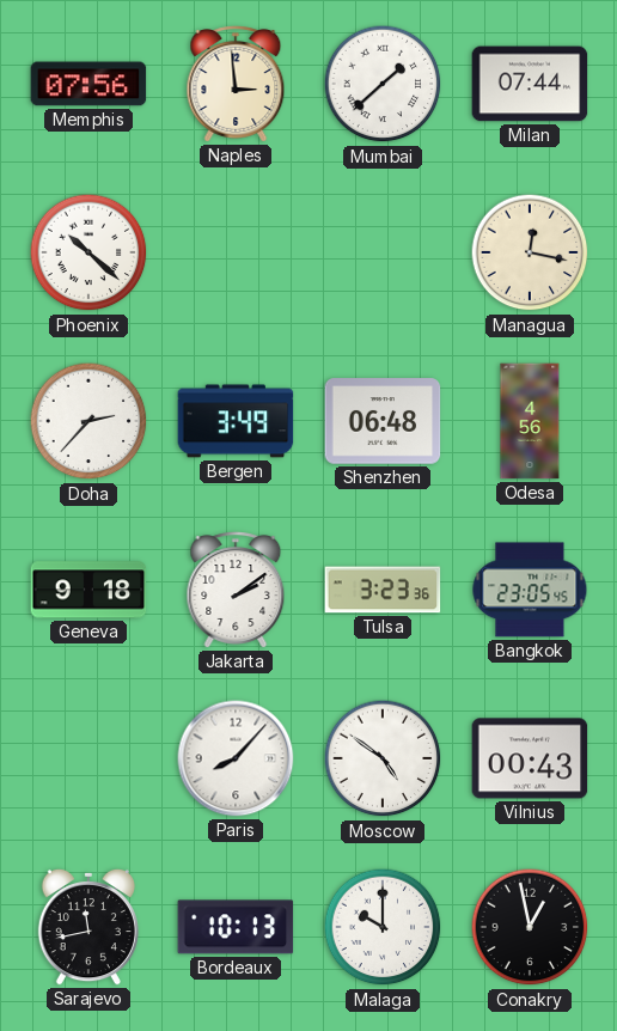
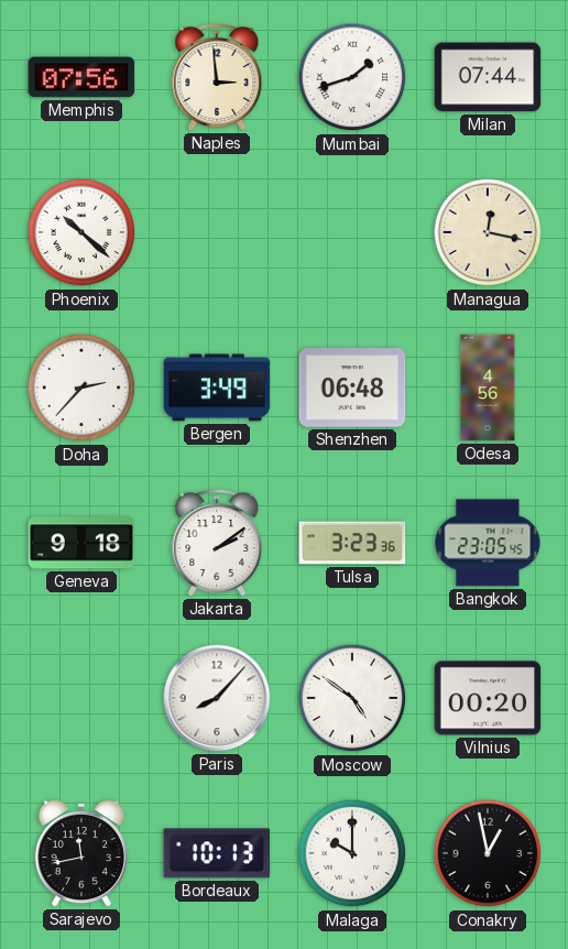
Mumbai: 1:38 -> 1:42 (352, 77)
Vilnius: 00:43 -> 00:20 (488, 698)
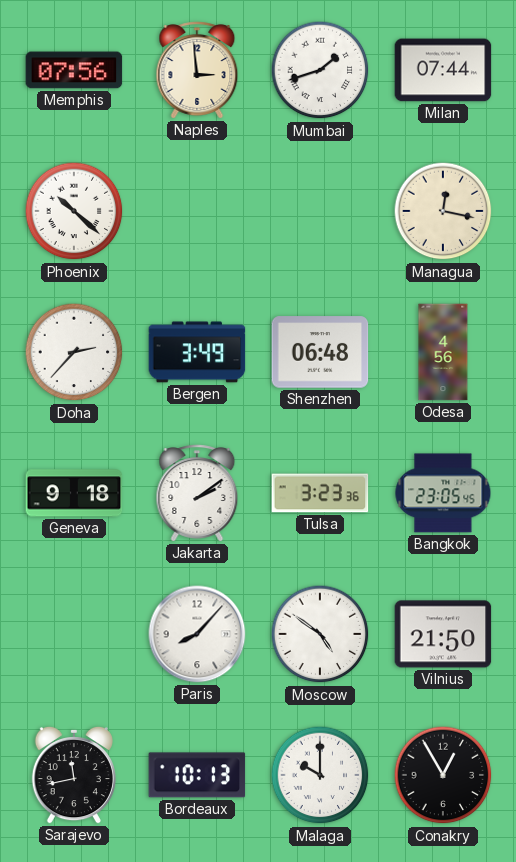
Vilnius: 00:20 -> 21:50 (443, 634)
Conakry: 12:58 -> 12:55 (443, 775)
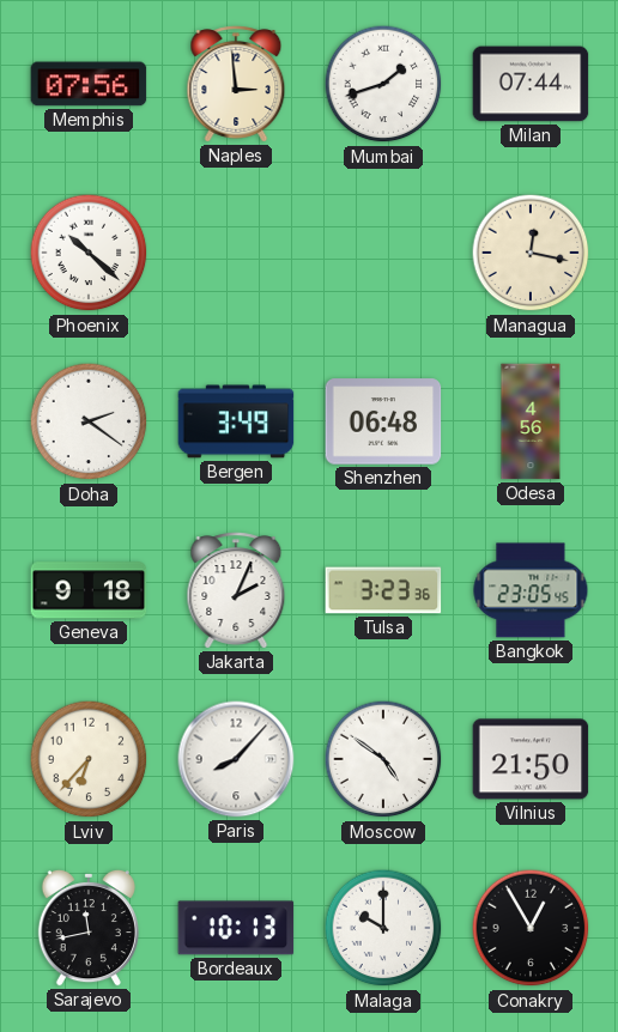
Doha: 2:37 -> 2:21 (89, 421)
Jakarta: 2:09 -> 2:04 (236, 590)
Lviv: none -> 6:37 (89, 759)
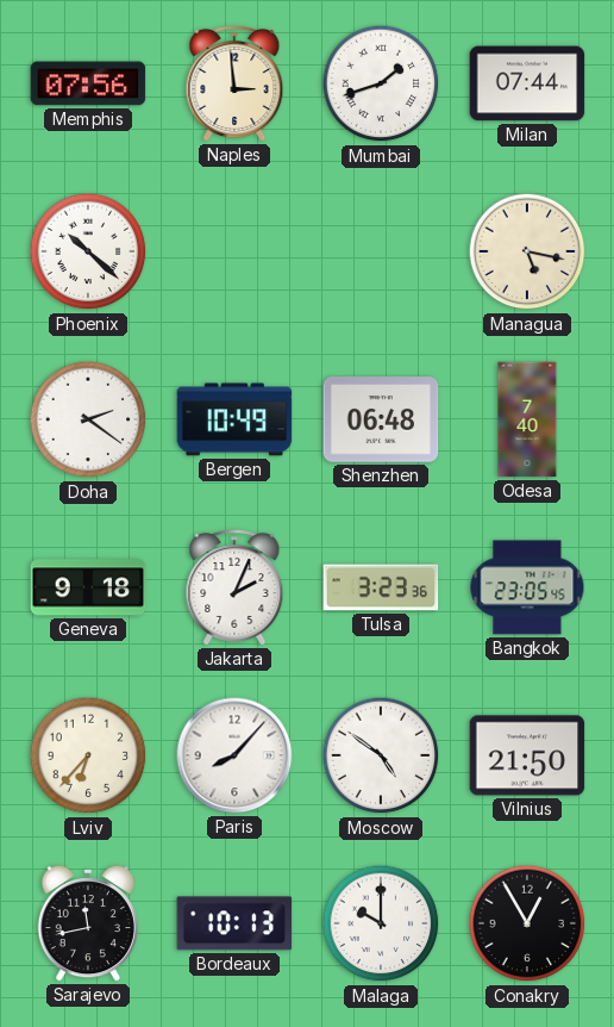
Managua: 12:17 -> 5:17 (527, 251)
Bergen: 3:49 -> 10:49 (234, 419)
Odesa: 4:56 -> 7:40 (527, 419)
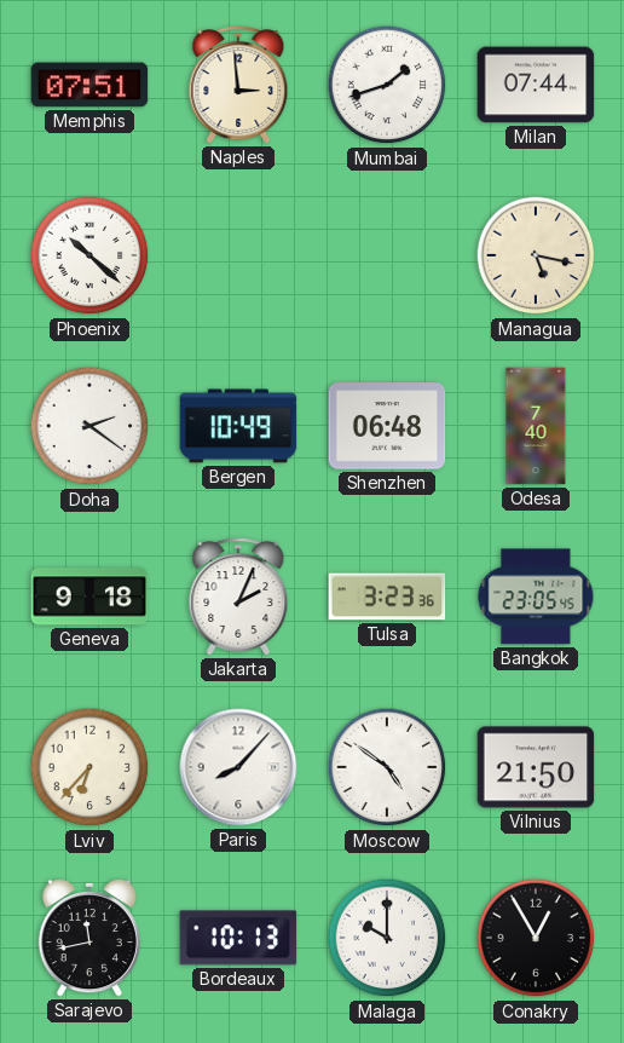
Memphis: 07:56 -> 07:51 (89, 85)
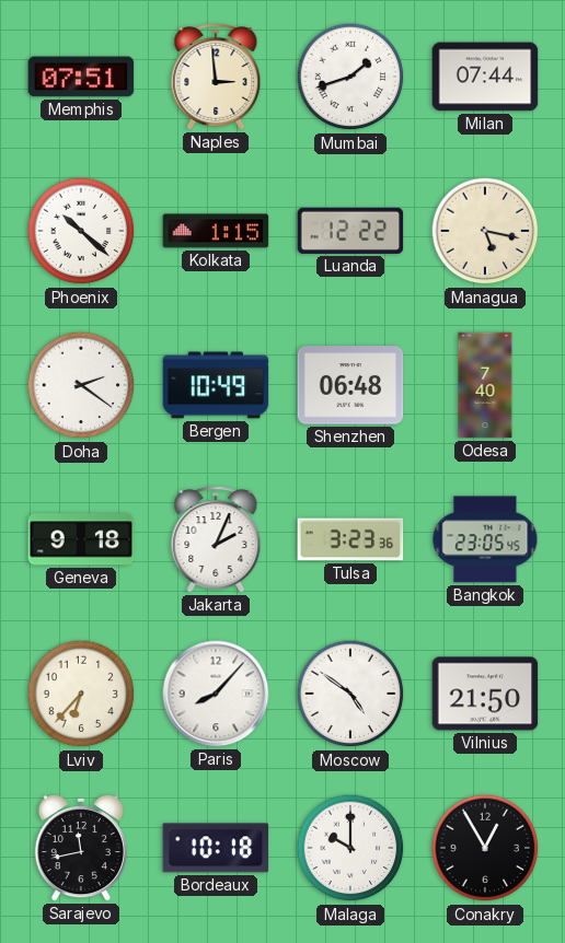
Kolkata: none -> 1:15 (216, 231)
Luanda: none -> 12:22 (350, 231)
Bordeaux: 10:13 -> 10:18 (216, 848)
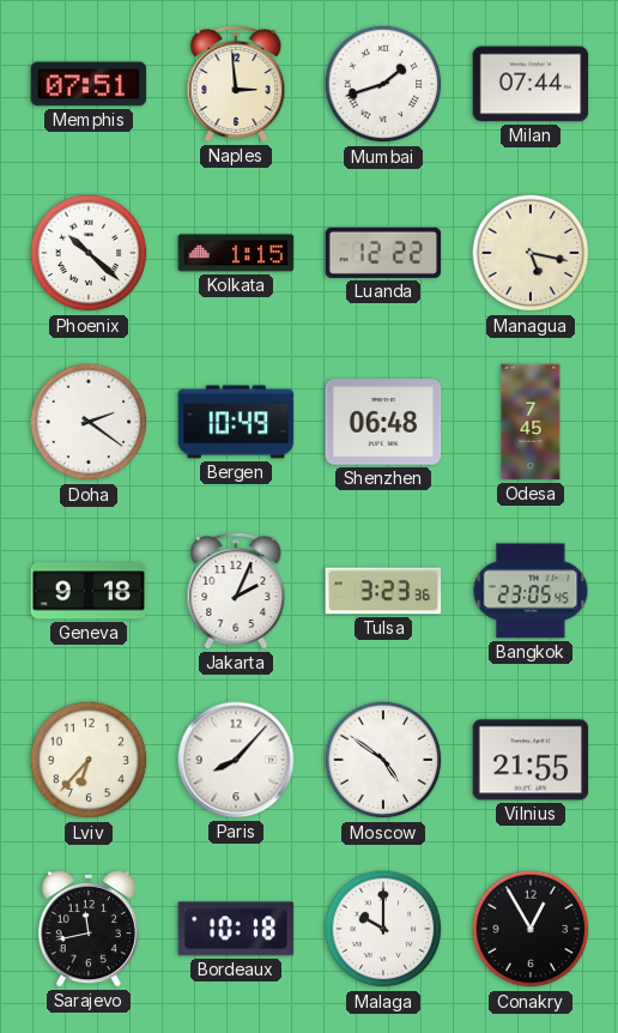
Odesa: 7:40 -> 7:45 (531, 422)
Vilnius: 21:50 -> 21:55 (531, 760)
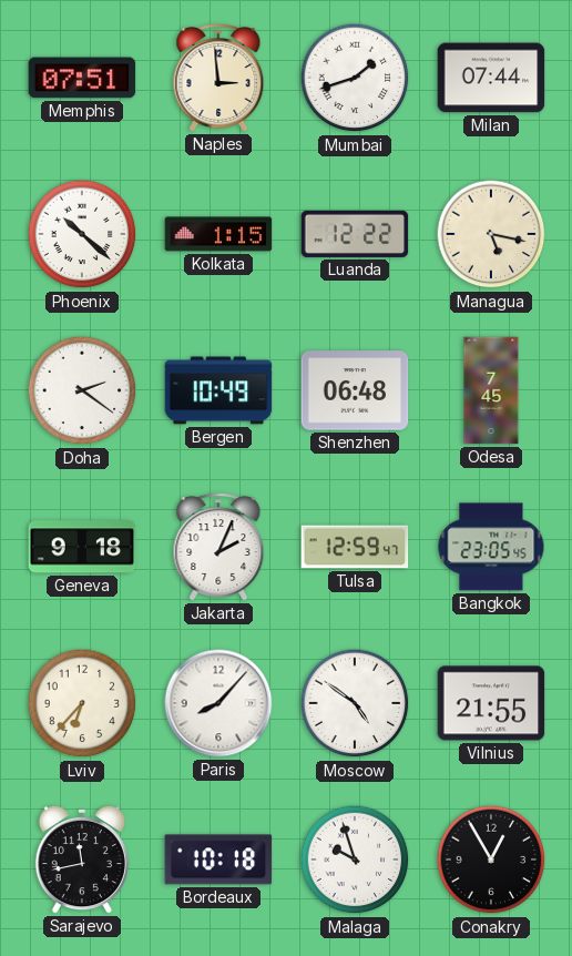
Tulsa: 3:23 -> 12:59 (355, 547)
Malaga: 10:00 -> 9:57 (355, 860)
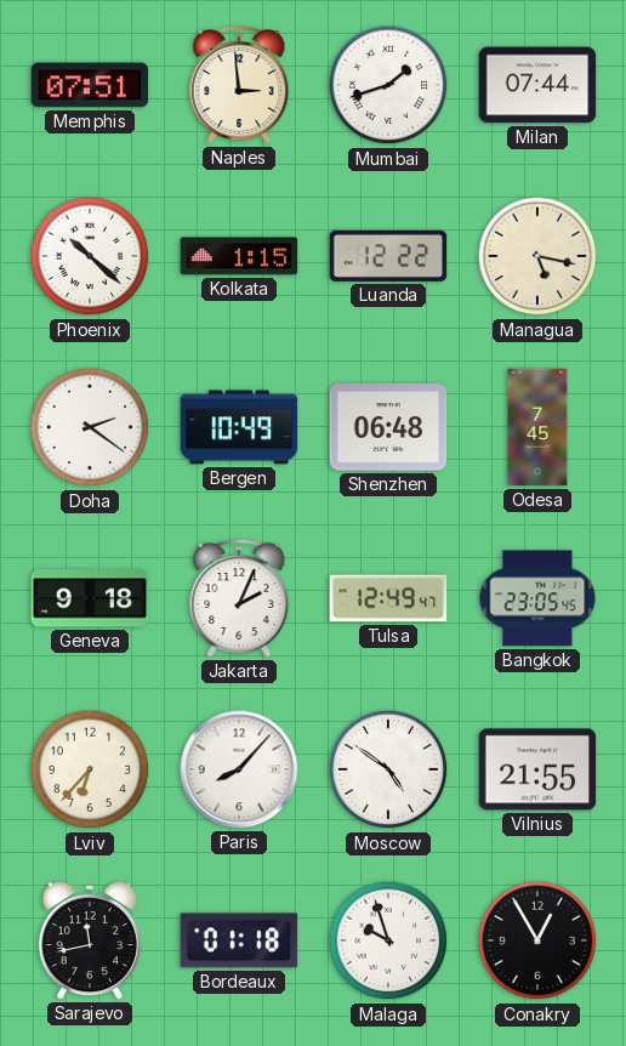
Tulsa: 12:59 -> 12:49 (388, 598)
Bordeaux: 10:18 -> 01:18 (239, 940)
